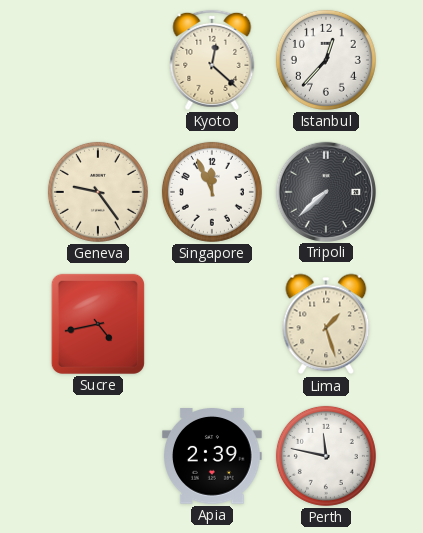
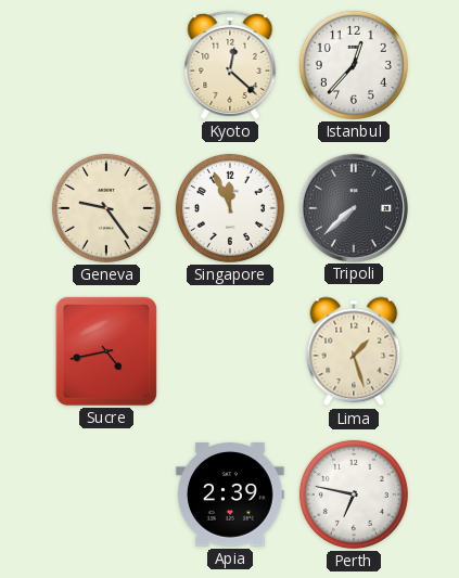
Perth: 11:47 -> 6:47 (354, 494)
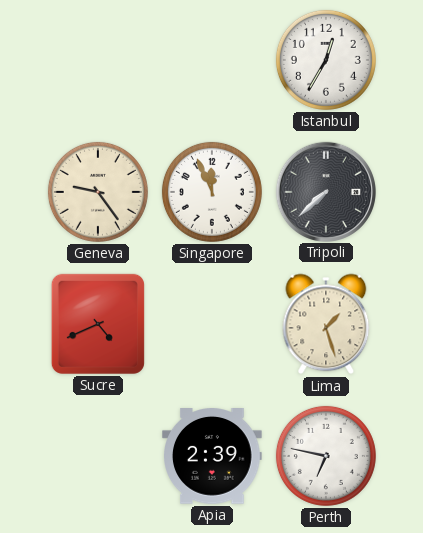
Kyoto: 12:22 -> none (230, 65)
Istanbul: 12:37 -> 12:35 (326, 60)
Sucre: 4:43 -> 4:41 (98, 324)
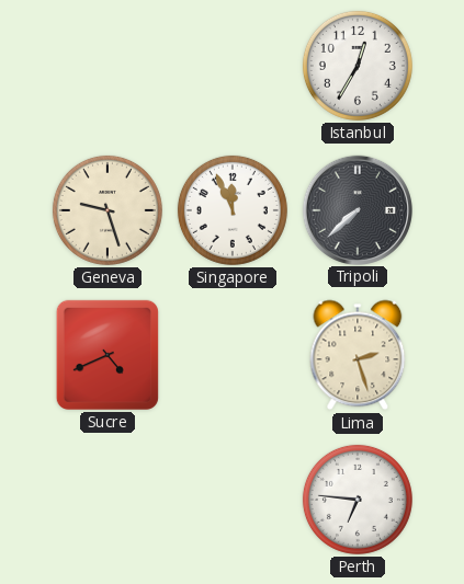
Geneva: 9:24 -> 9:27 (107, 210)
Lima: 1:27 -> 2:27 (358, 355)
Apia: 2:39 -> none (213, 457)
Perth: 6:47 -> 6:46 (358, 500)
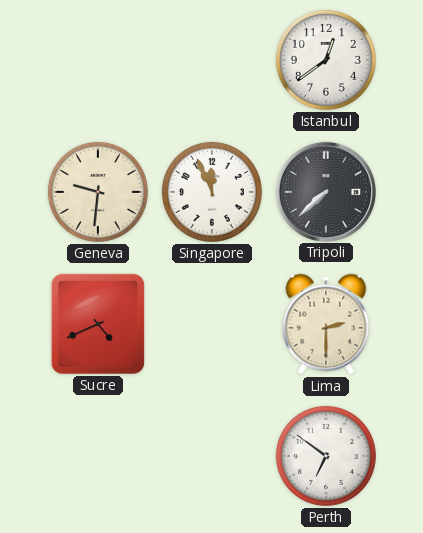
Istanbul: 12:35 -> 12:39 (326, 60)
Geneva: 9:27 -> 9:31 (98, 192)
Lima: 2:27 -> 2:30 (326, 324)
Perth: 6:46 -> 6:51 (326, 456)
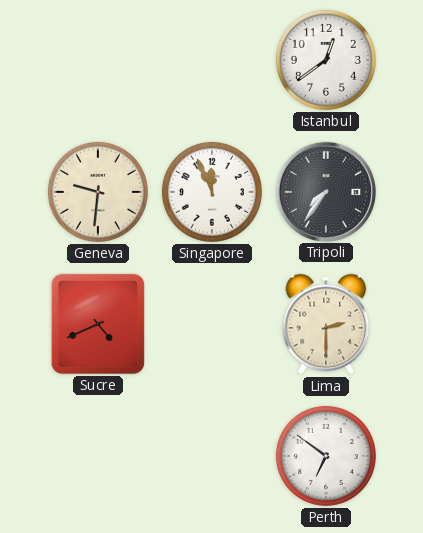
Tripoli: 7:38 -> 7:36 (325, 191)
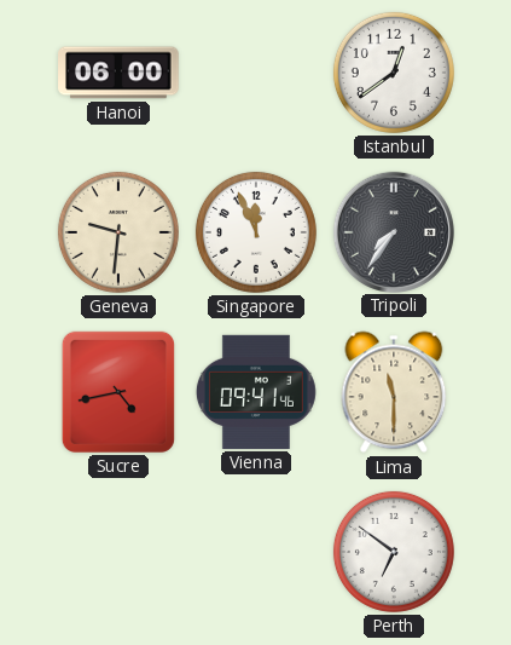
Hanoi: none -> 06:00 (118, 73)
Sucre: 4:41 -> 4:43 (118, 392)
Vienna: none -> 09:41 (256, 392)
Lima: 2:30 -> 11:30 (394, 392)
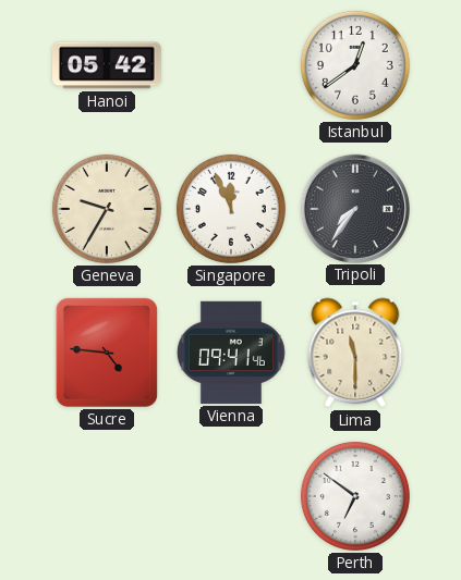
Hanoi: 06:00 -> 05:42 (107, 65)
Geneva: 9:31 -> 9:35 (107, 209)
Sucre: 4:43 -> 4:46 (107, 353)
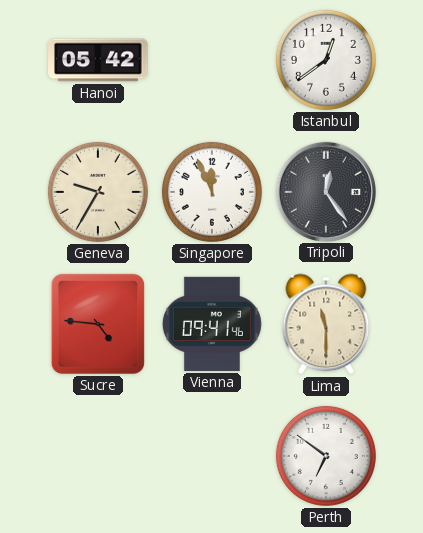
Tripoli: 7:36 -> 12:24 (325, 191)
